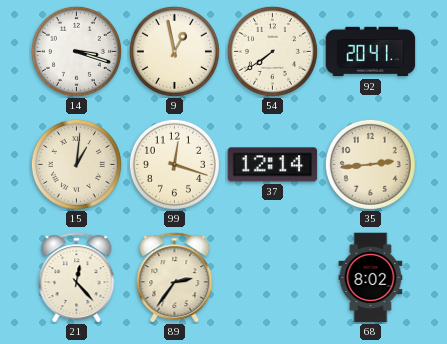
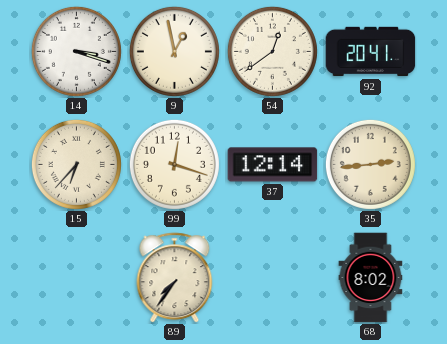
54: 7:39 -> 12:39 (272, 51)
15: 1:01 -> 6:37 (76, 164)
21: 12:23 -> none (77, 278)
89: 2:36 -> 7:36 (175, 278)
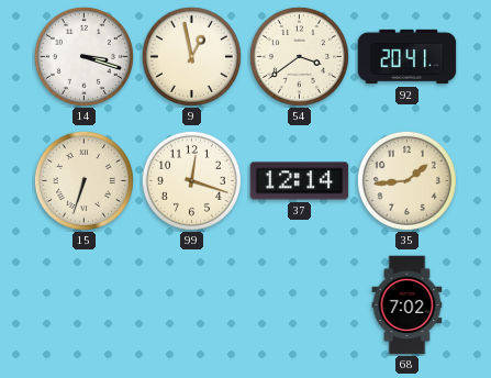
54: 12:39 -> 3:39 (299, 56)
15: 6:37 -> 6:33 (83, 180)
35: 2:44 -> 1:44 (406, 180)
89: 7:36 -> none (175, 278)
68: 8:02 -> 7:02 (408, 305)
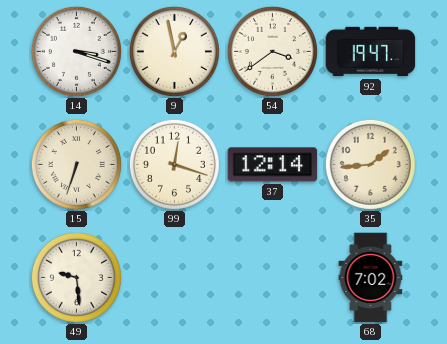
92: 20:41 -> 19:47 (371, 52)
49: none -> 9:29 (76, 277)
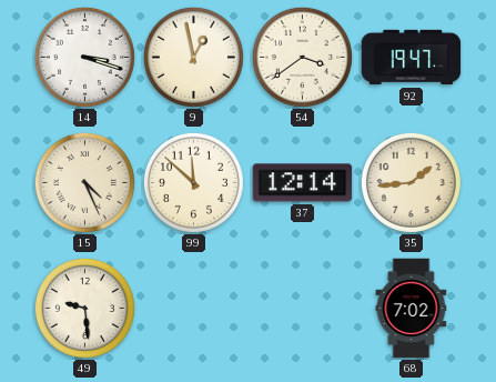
15: 6:33 -> 4:26 (84, 182)
99: 12:18 -> 11:52 (193, 182)
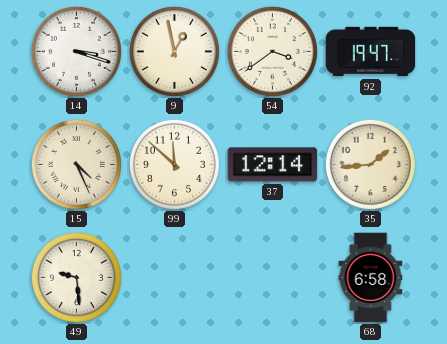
68: 7:02 -> 6:58 (371, 278)
